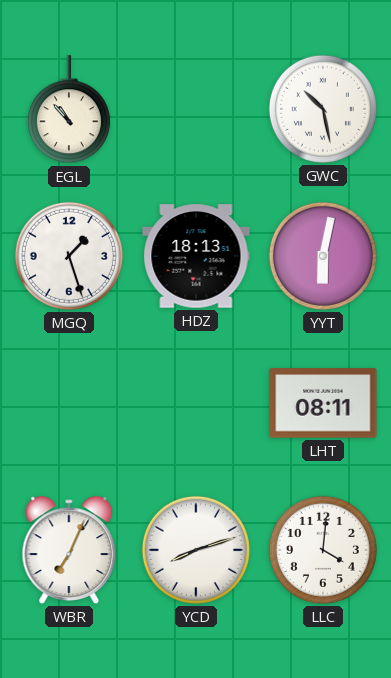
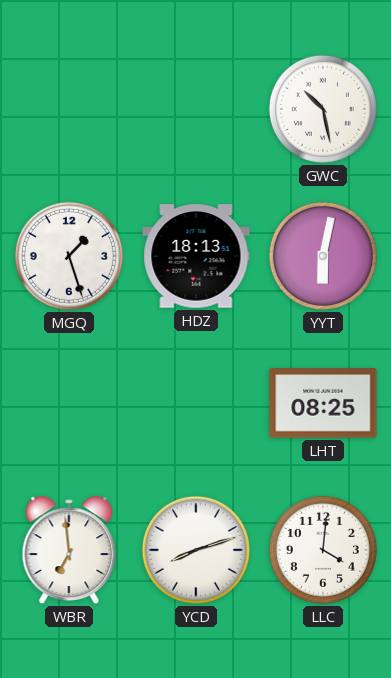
EGL: 10:53 -> none (69, 110)
LHT: 08:11 -> 08:25 (323, 403)
WBR: 7:04 -> 6:59 (69, 550)
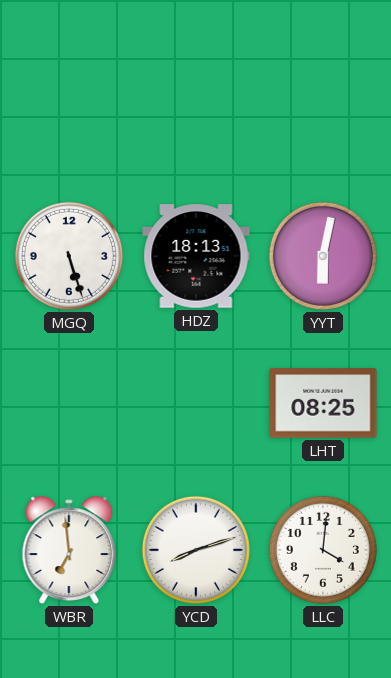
GWC: 10:28 -> none (323, 109)
MGQ: 1:27 -> 5:27 (69, 256)
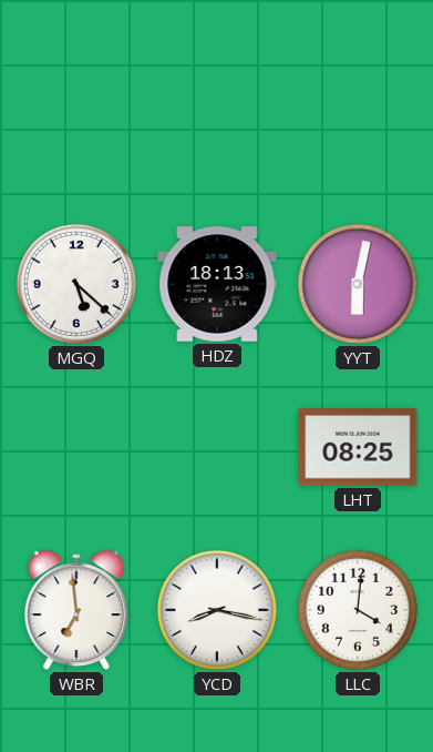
MGQ: 5:27 -> 5:22 (76, 284)
YCD: 8:12 -> 8:17 (217, 610)
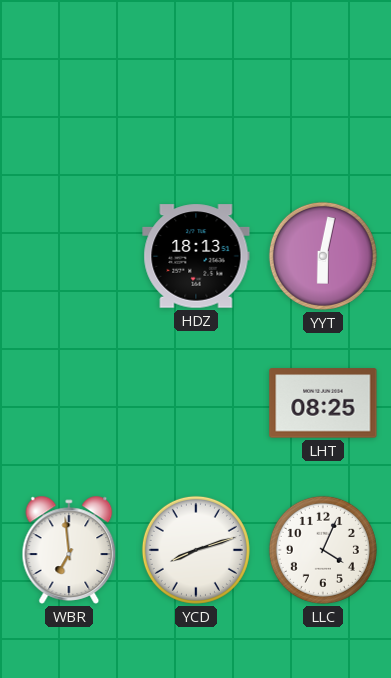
MGQ: 5:22 -> none (76, 284)
YCD: 8:17 -> 8:12 (196, 550)
LLC: 4:01 -> 4:04 (323, 550)
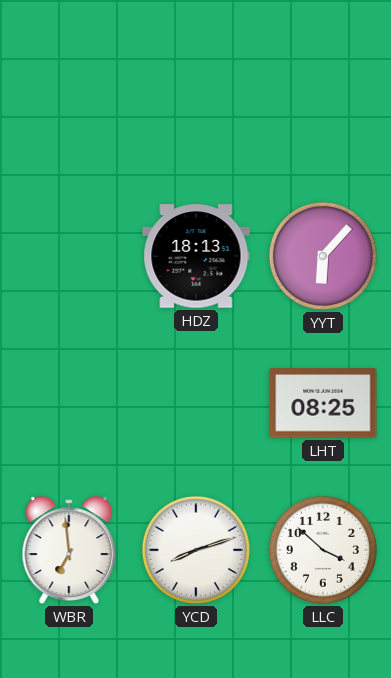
YYT: 6:02 -> 6:07 (323, 256)
LLC: 4:04 -> 3:52 (323, 550)
